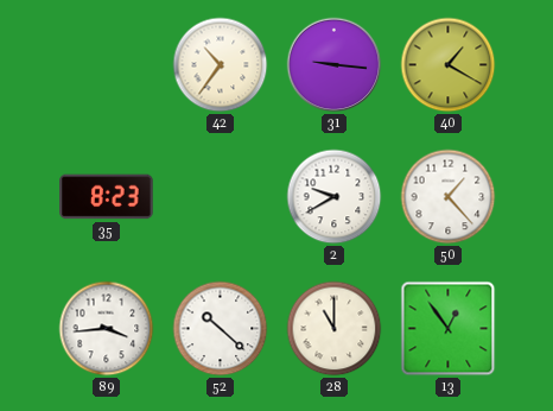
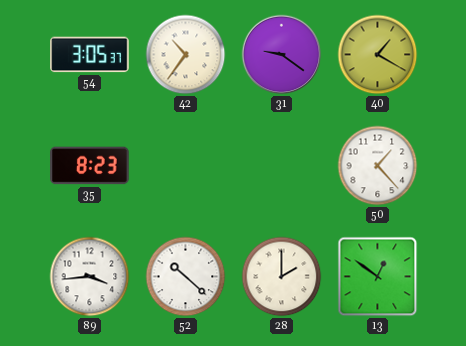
54: none -> 3:05 (90, 55)
31: 9:16 -> 9:21 (282, 55)
2: 9:40 -> none (335, 197)
28: 11:00 -> 2:00 (282, 277)
13: 12:54 -> 12:51 (378, 277)
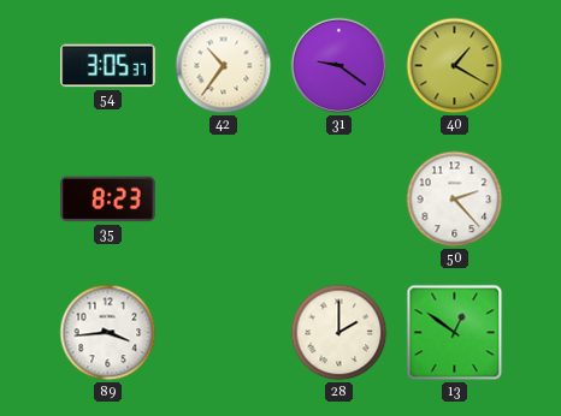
50: 1:23 -> 2:23 (455, 200)
52: 10:22 -> none (186, 277)
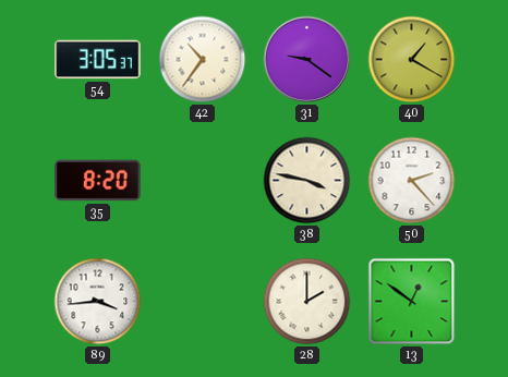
35: 8:23 -> 8:20 (98, 181)
38: none -> 3:47 (307, 181)
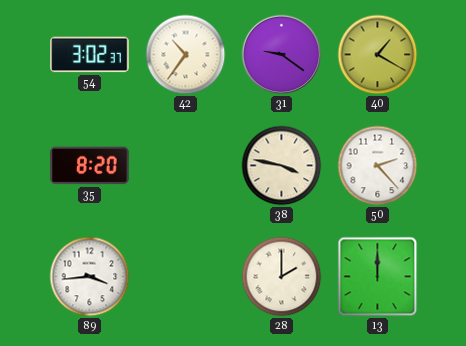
54: 3:05 -> 3:02 (90, 55)
13: 12:51 -> 12:00 (378, 277)
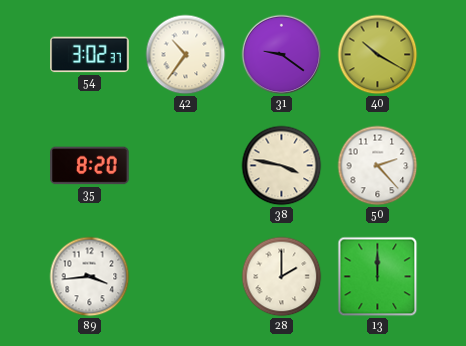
40: 1:20 -> 10:20 (378, 55)
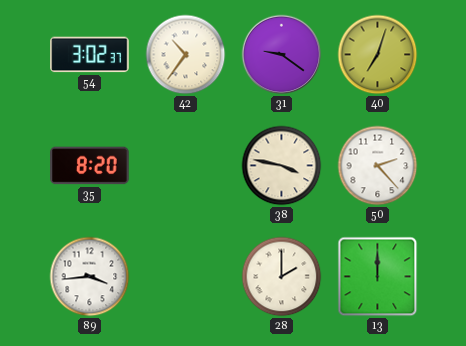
40: 10:20 -> 7:03 (378, 55)
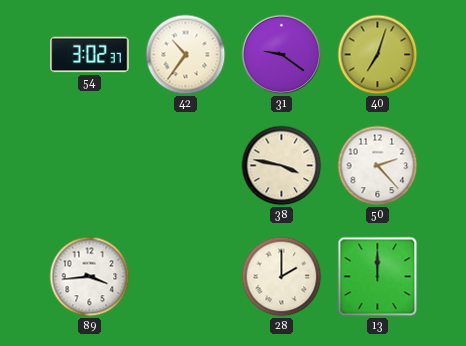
35: 8:20 -> none (90, 166)
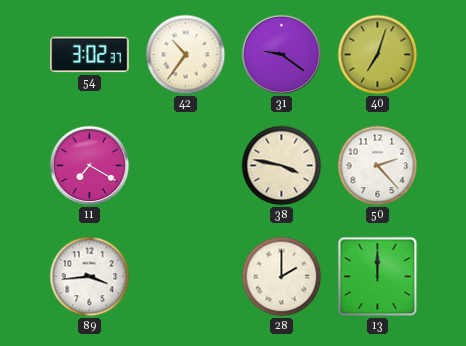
11: none -> 7:20 (90, 166)
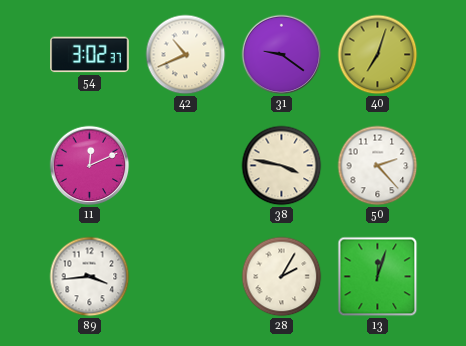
42: 10:36 -> 10:41 (186, 55)
11: 7:20 -> 12:11 (90, 166)
28: 2:00 -> 2:05 (282, 277)
13: 12:00 -> 12:03 (378, 277)
